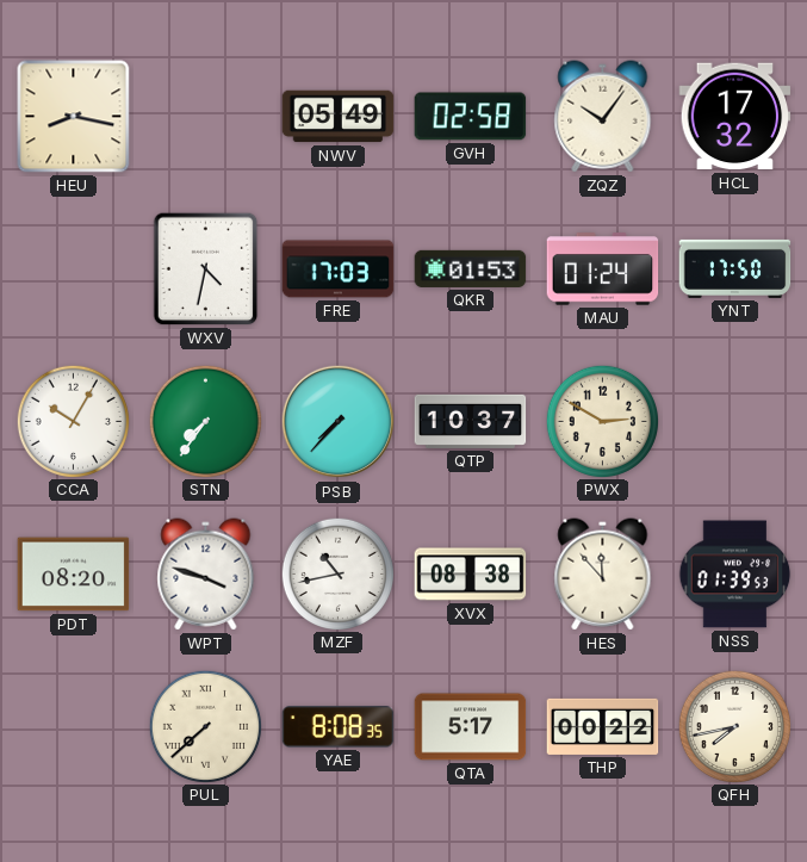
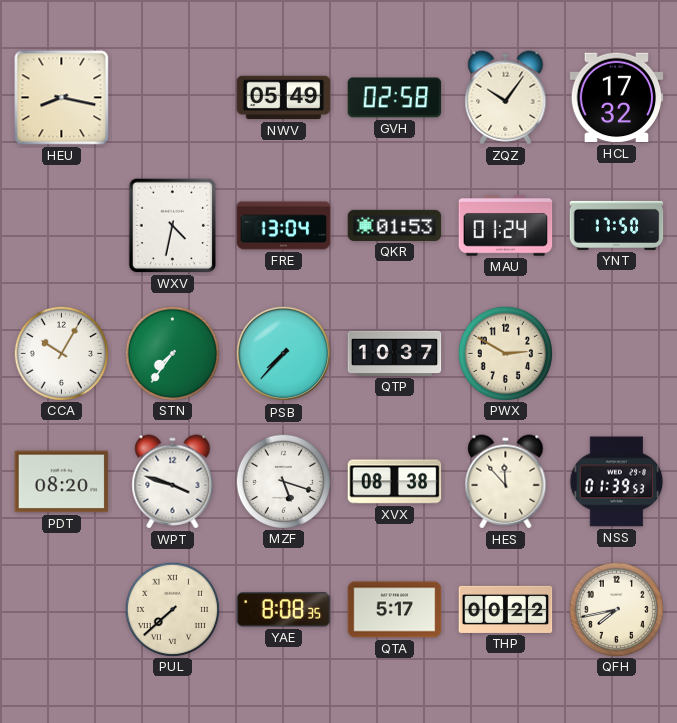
FRE: 17:03 -> 13:04 (284, 226)
MZF: 10:43 -> 5:18 (283, 481)
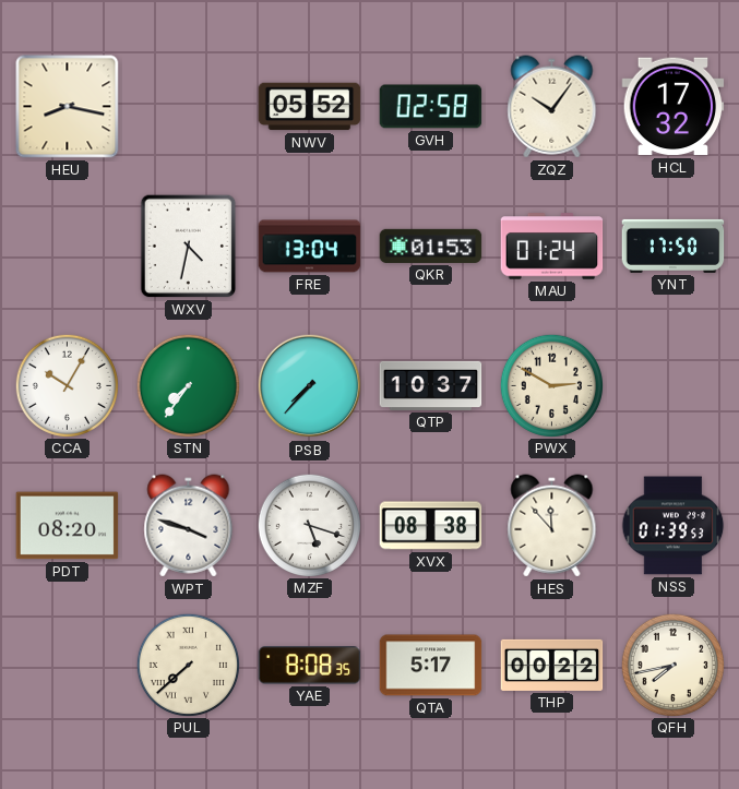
NWV: 05:49 -> 05:52 (310, 107)
